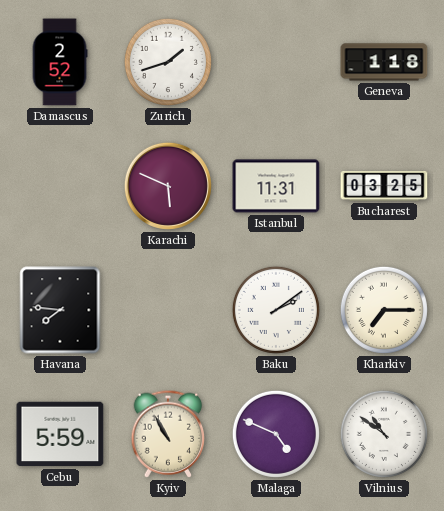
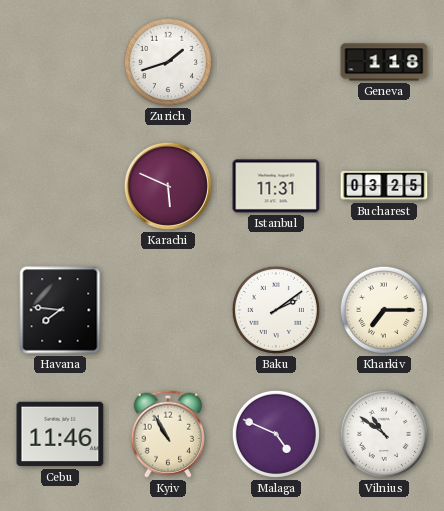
Damascus: 2:52 -> none (60, 62)
Cebu: 5:59 -> 11:46 (60, 434)
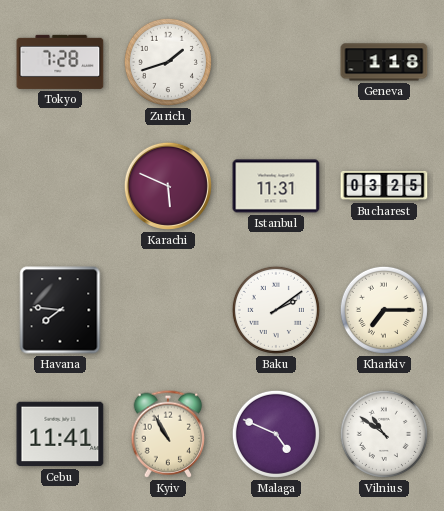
Tokyo: none -> 7:28 (60, 62)
Cebu: 11:46 -> 11:41 (60, 434)
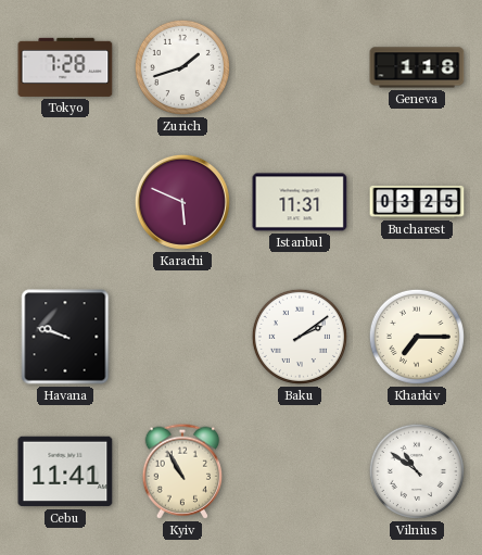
Havana: 7:46 -> 9:48 (65, 337)
Malaga: 4:49 -> none (276, 434)
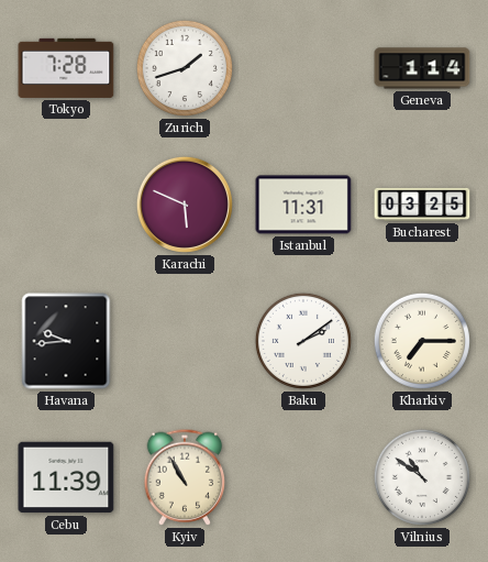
Geneva: 1:18 -> 1:14 (422, 68)
Havana: 9:48 -> 9:44 (66, 341)
Cebu: 11:41 -> 11:39 (66, 477)
